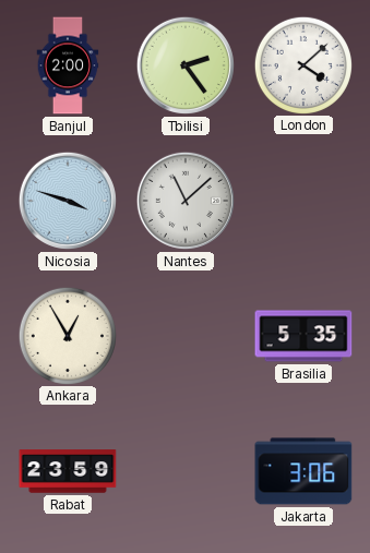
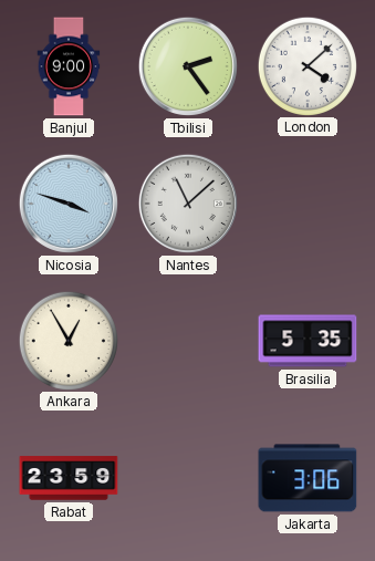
Banjul: 2:00 -> 9:00 (69, 66)
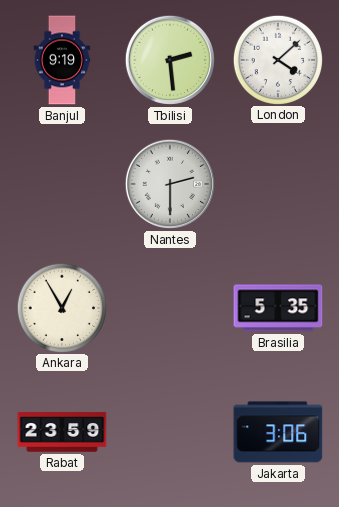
Banjul: 9:00 -> 9:19 (62, 60)
Tbilisi: 2:24 -> 2:29 (170, 60)
Nicosia: 3:48 -> none (69, 204)
Nantes: 11:08 -> 2:30 (170, 184)
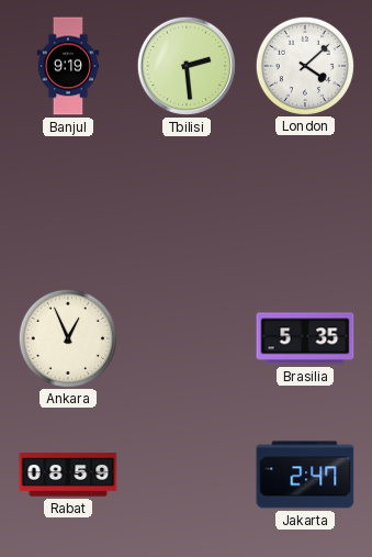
Nantes: 2:30 -> none (170, 184)
Ankara: 12:55 -> 12:56 (67, 337)
Rabat: 23:59 -> 08:59 (68, 475)
Jakarta: 3:06 -> 2:47 (305, 475)
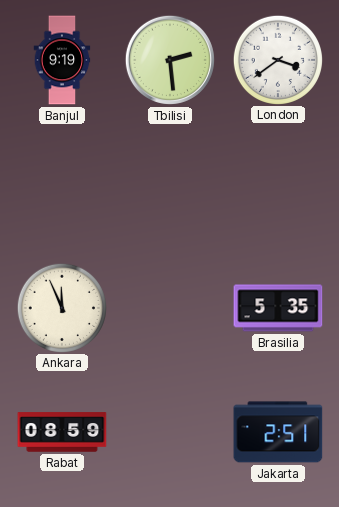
London: 4:08 -> 3:39 (277, 59)
Ankara: 12:56 -> 11:56 (61, 307)
Jakarta: 2:47 -> 2:51 (278, 432)
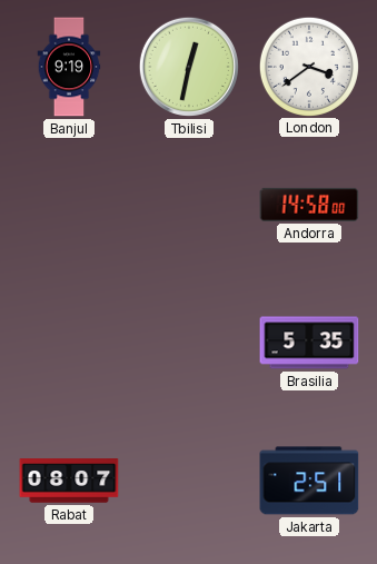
Tbilisi: 2:29 -> 12:32 (189, 67)
Andorra: none -> 14:58 (309, 205)
Ankara: 11:56 -> none (61, 307)
Rabat: 08:59 -> 08:07 (69, 481)
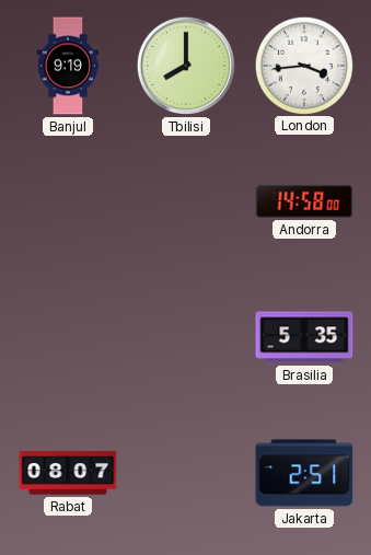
Tbilisi: 12:32 -> 8:00 (186, 66)
London: 3:39 -> 3:44 (303, 65)
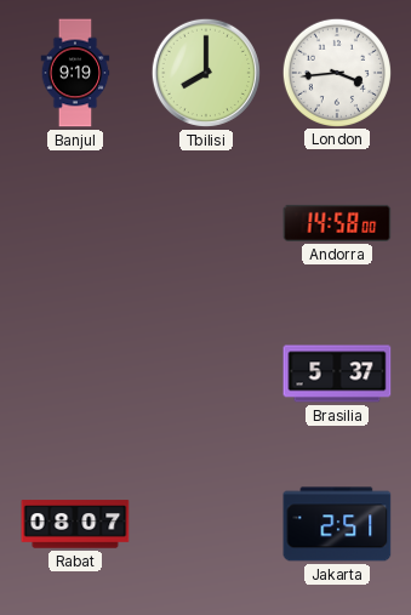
Brasilia: 5:35 -> 5:37 (337, 374)
